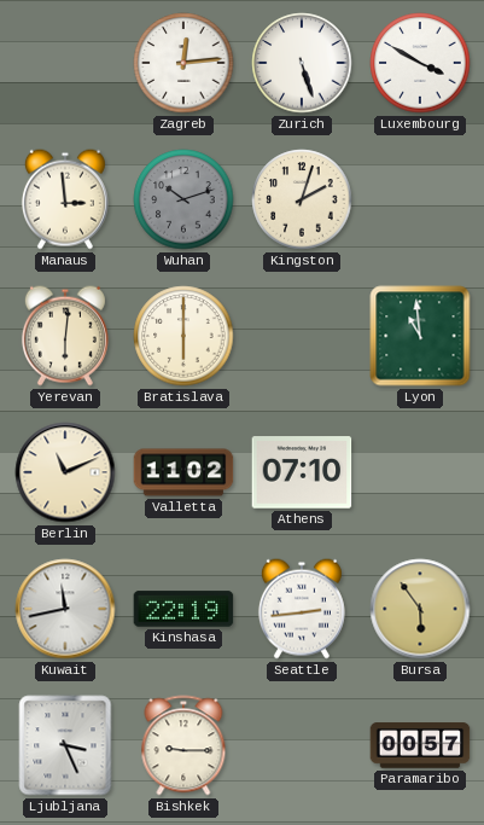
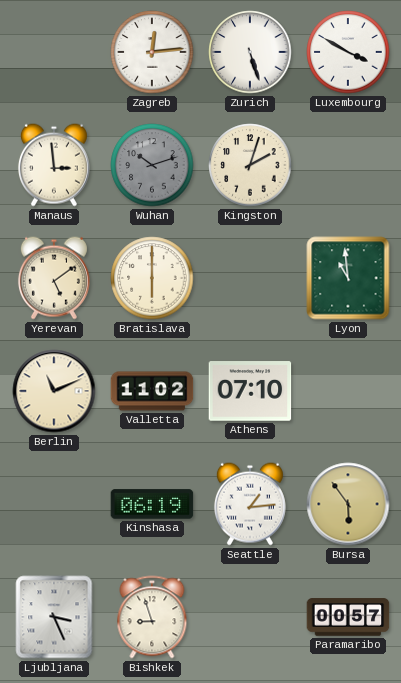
Yerevan: 6:01 -> 5:09 (54, 278)
Kuwait: 11:43 -> none (65, 609)
Kinshasa: 22:19 -> 06:19 (152, 504)
Seattle: 2:44 -> 1:14 (250, 504)
Bishkek: 9:15 -> 8:57 (152, 617)
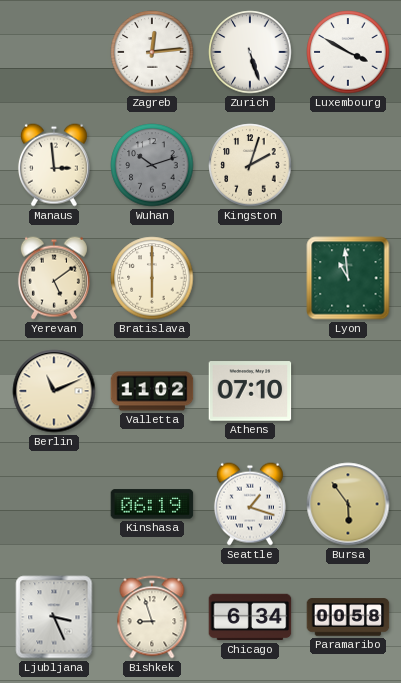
Seattle: 1:14 -> 1:18 (250, 504)
Chicago: none -> 6:34 (250, 617)
Paramaribo: 00:57 -> 00:58 (348, 617)
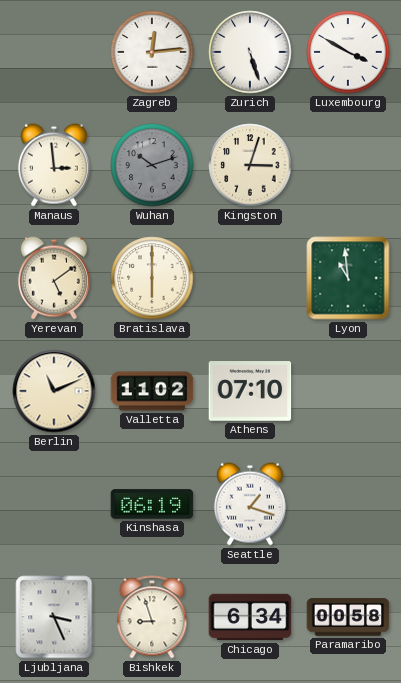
Kingston: 2:03 -> 3:03 (250, 165)
Bursa: 5:54 -> none (348, 504)
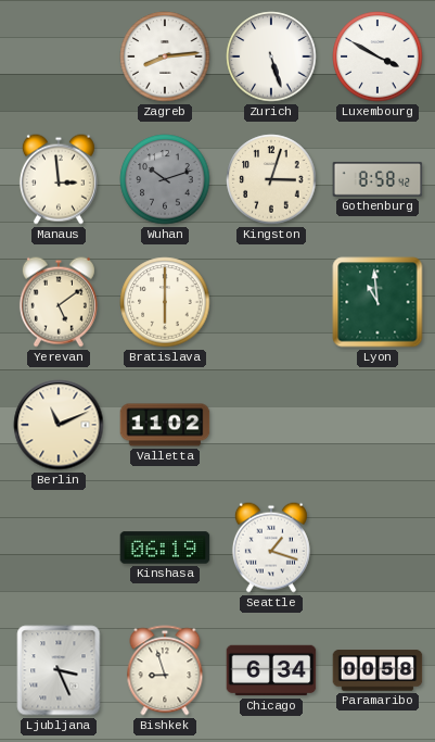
Zagreb: 12:14 -> 8:14 (165, 56)
Gothenburg: none -> 8:58 (378, 179)
Athens: 07:10 -> none (250, 391)
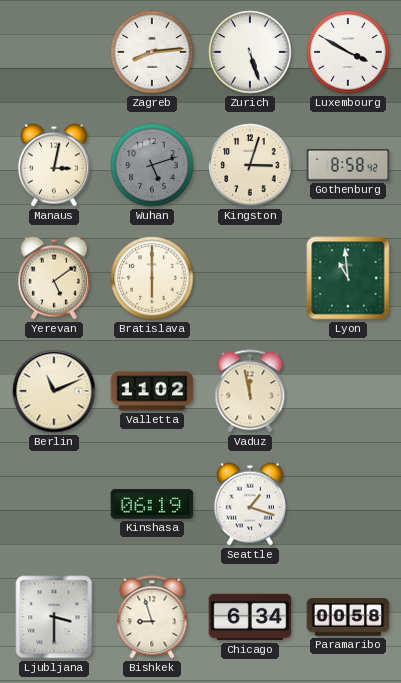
Manaus: 2:59 -> 3:02 (54, 165)
Wuhan: 10:12 -> 5:12 (152, 165)
Vaduz: none -> 11:58 (250, 391)
Ljubljana: 3:26 -> 3:30 (54, 617)
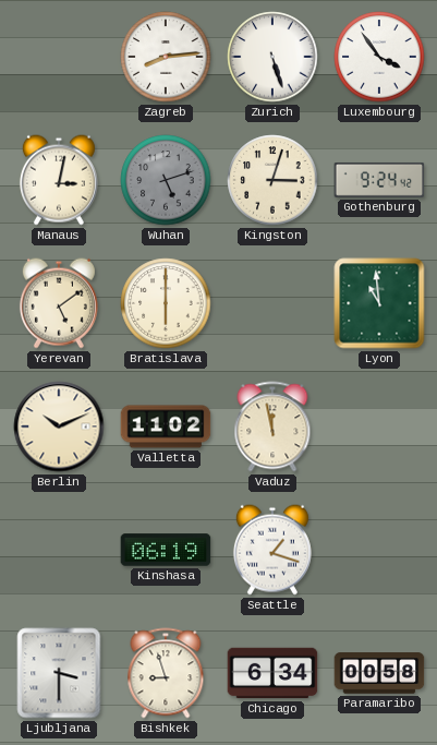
Luxembourg: 3:50 -> 3:54 (379, 57)
Gothenburg: 8:58 -> 9:24 (379, 180)
Berlin: 11:11 -> 10:11 (59, 426)
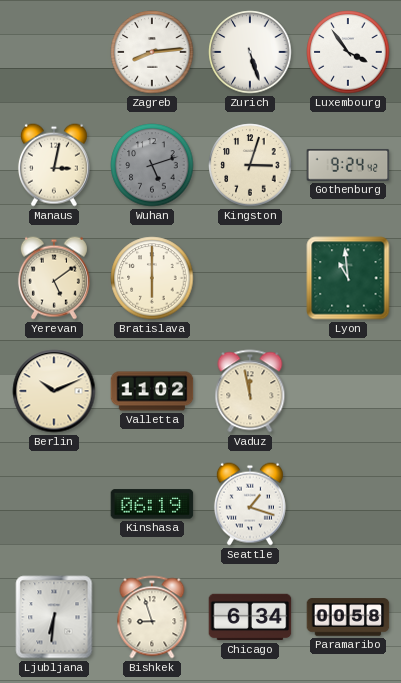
Ljubljana: 3:30 -> 6:31 (54, 617)
